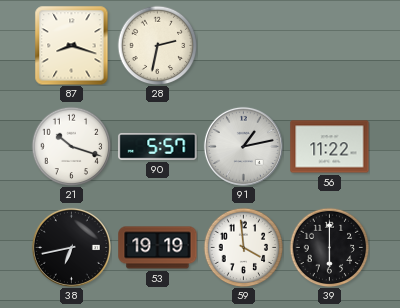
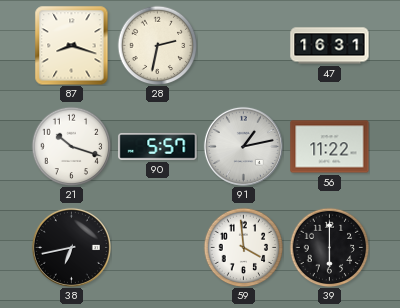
47: none -> 16:31 (330, 46)
53: 19:19 -> none (158, 248)
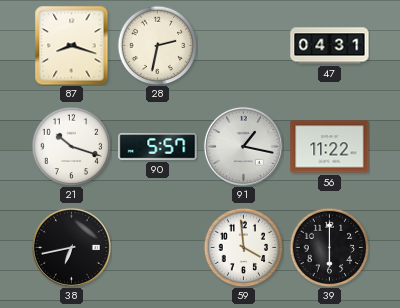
47: 16:31 -> 04:31 (330, 46)
91: 1:13 -> 1:17 (243, 146)
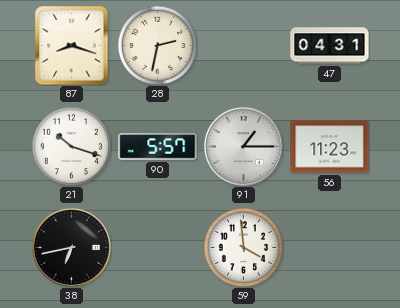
91: 1:17 -> 1:15 (243, 146)
56: 11:22 -> 11:23 (330, 147)
39: 6:00 -> none (329, 247)
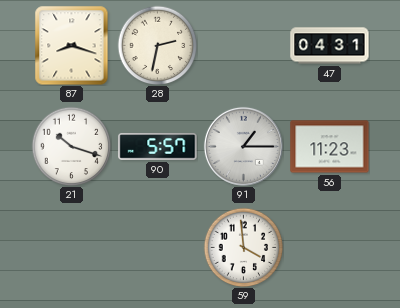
38: 6:43 -> none (71, 247)
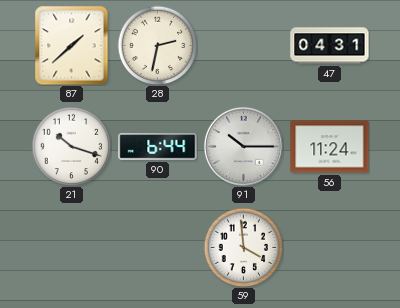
87: 8:18 -> 1:38 (72, 46)
90: 5:57 -> 6:44 (158, 147)
91: 1:15 -> 10:15 (243, 146)
56: 11:23 -> 11:24 (330, 147)
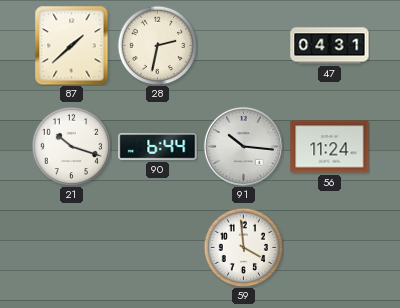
91: 10:15 -> 10:16 (243, 146)
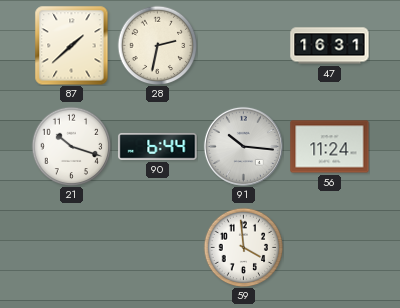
47: 04:31 -> 16:31 (330, 46)
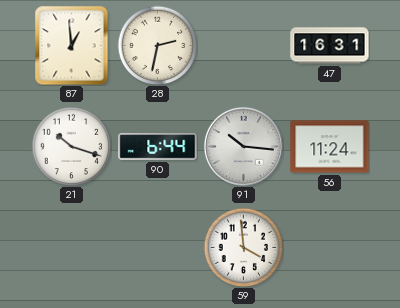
87: 1:38 -> 12:59 (72, 46)
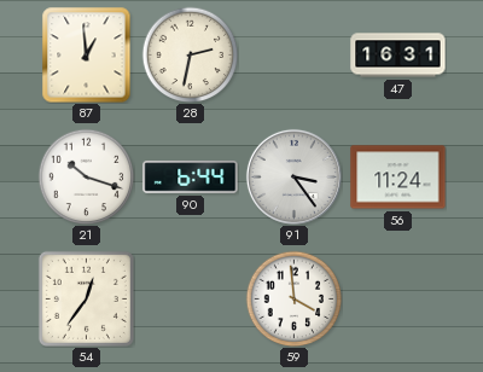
91: 10:16 -> 3:24 (293, 176)
54: none -> 12:36 (86, 298)
